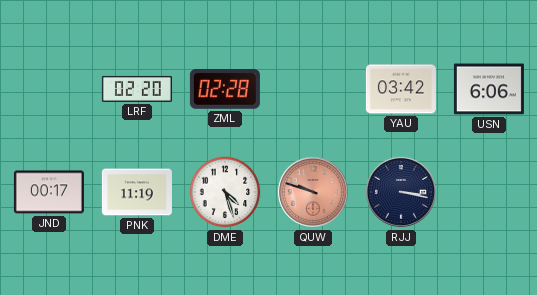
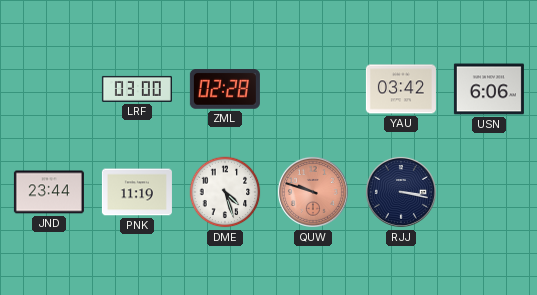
LRF: 02:20 -> 03:00 (137, 89)
JND: 00:17 -> 23:44 (49, 192)
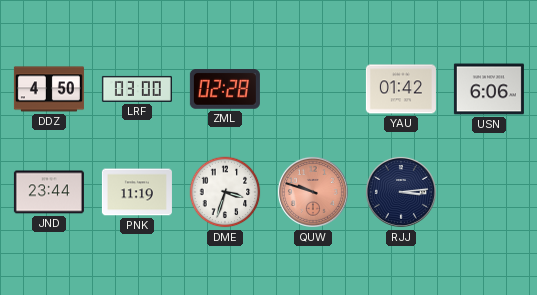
DDZ: none -> 4:50 (49, 89)
YAU: 03:42 -> 01:42 (401, 89)
DME: 4:27 -> 3:33 (225, 192)
RJJ: 3:17 -> 3:14 (401, 192)
